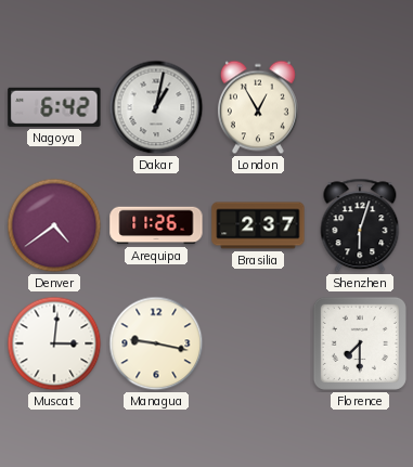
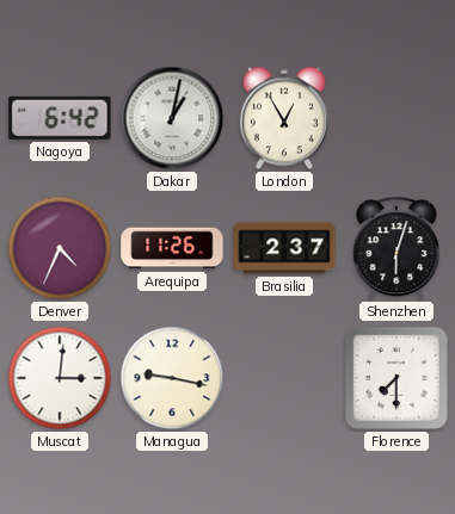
Denver: 4:39 -> 4:34 (60, 248)
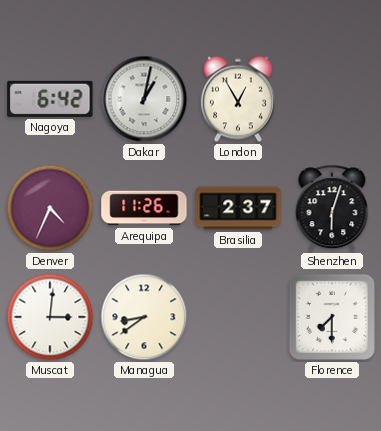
Managua: 9:17 -> 8:39 (144, 317)
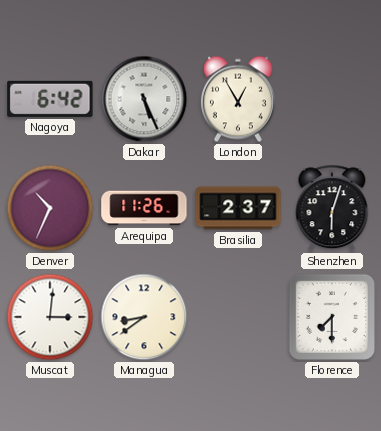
Dakar: 1:02 -> 5:26 (144, 99)
Denver: 4:34 -> 10:34 (50, 208)
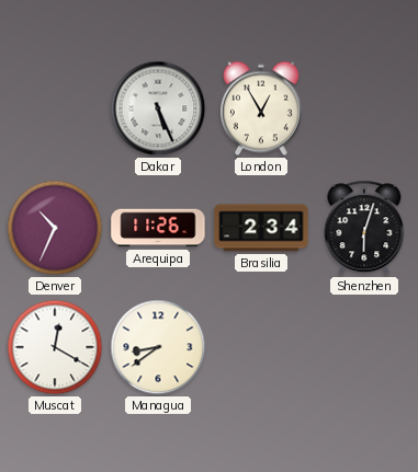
Nagoya: 6:42 -> none (50, 99)
Brasilia: 2:37 -> 2:34 (261, 228)
Muscat: 3:01 -> 12:20 (55, 347)
Florence: 7:30 -> none (332, 317)
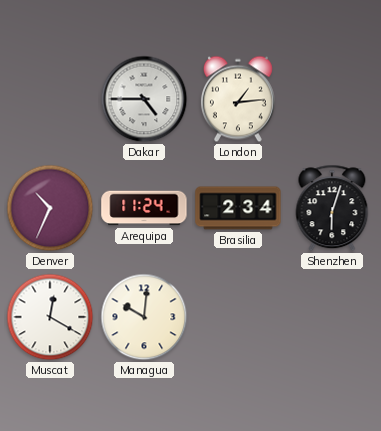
Dakar: 5:26 -> 4:45 (144, 99)
London: 12:55 -> 1:14 (238, 99)
Arequipa: 11:26 -> 11:24 (144, 208)
Managua: 8:39 -> 10:01 (144, 317)
